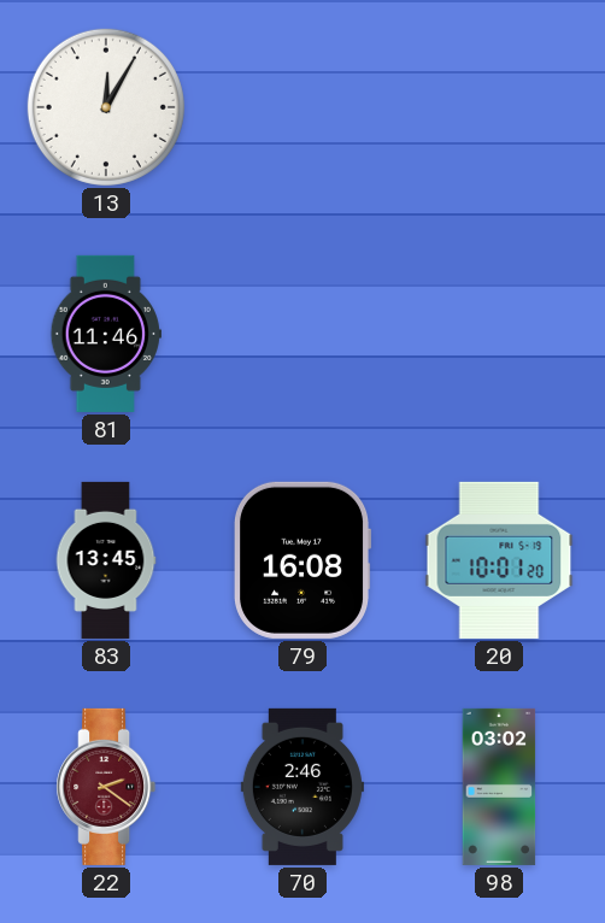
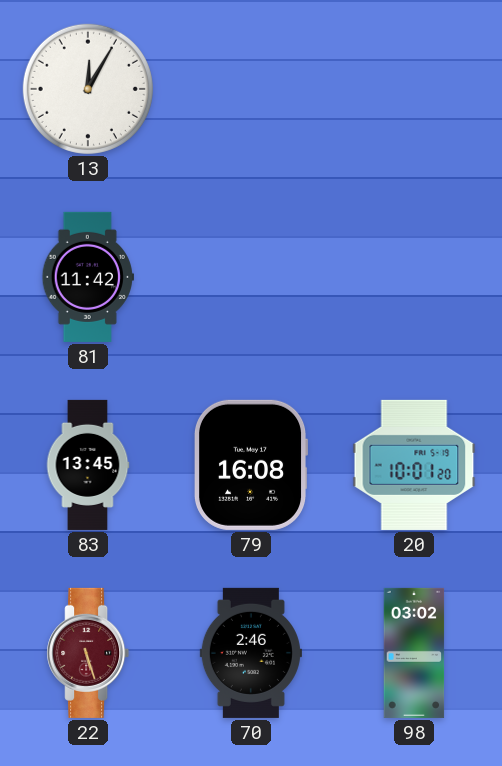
81: 11:46 -> 11:42 (88, 277)
22: 2:21 -> 5:27 (88, 653)
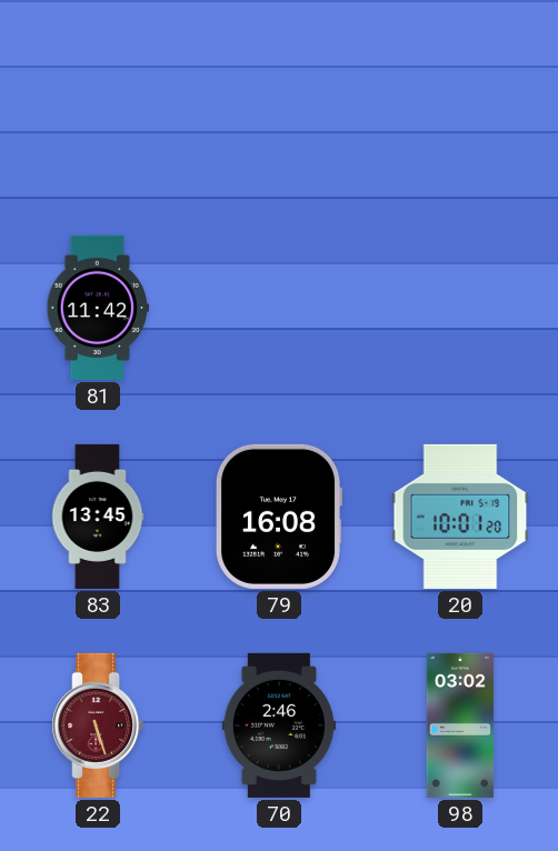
13: 12:05 -> none (88, 89)
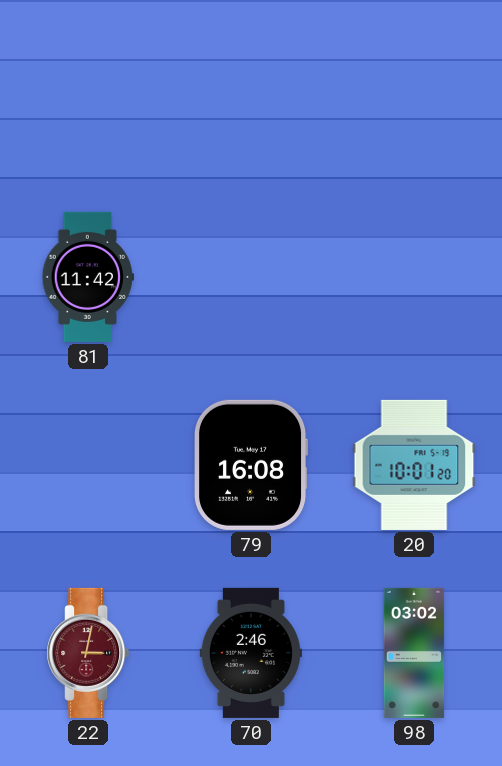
83: 13:45 -> none (98, 517)
22: 5:27 -> 3:02 (88, 653)
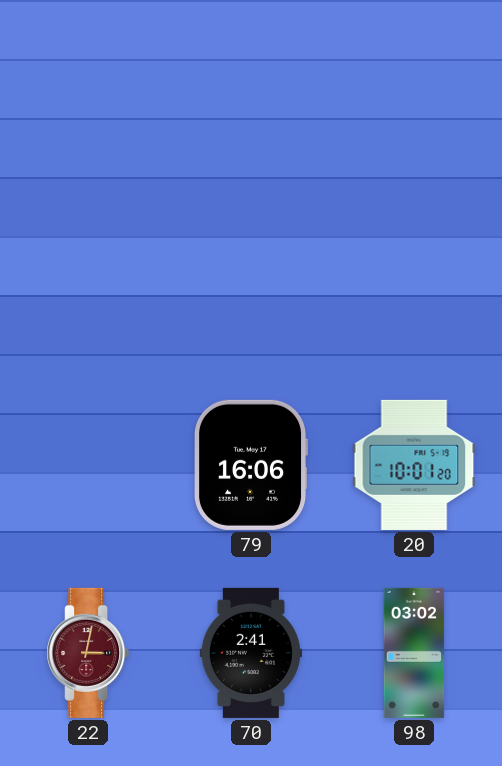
81: 11:42 -> none (88, 277)
79: 16:08 -> 16:06 (251, 465)
70: 2:46 -> 2:41 (251, 653)
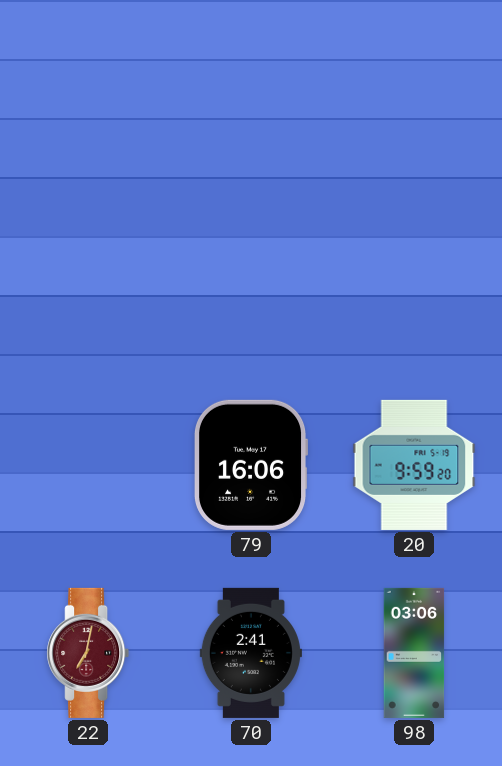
20: 10:01 -> 9:59 (414, 465)
22: 3:02 -> 7:02 (88, 653)
98: 03:02 -> 03:06 (414, 653)
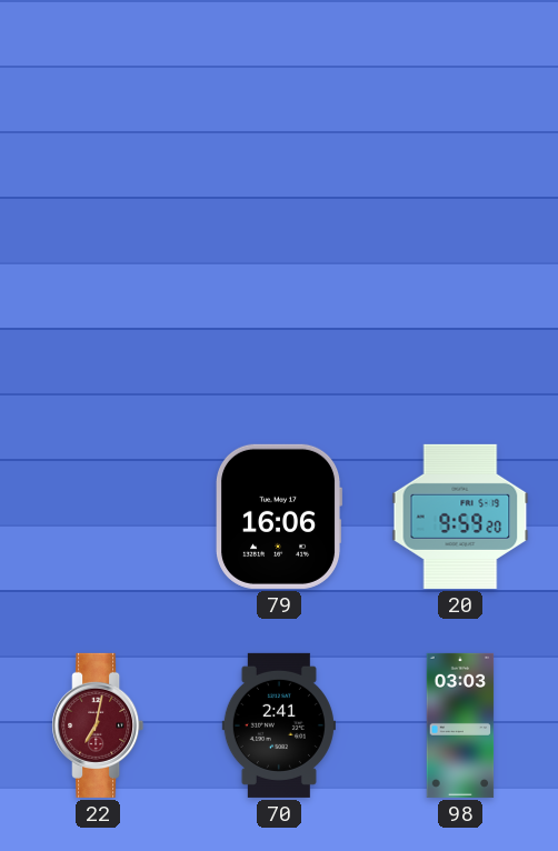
98: 03:06 -> 03:03 (460, 725)
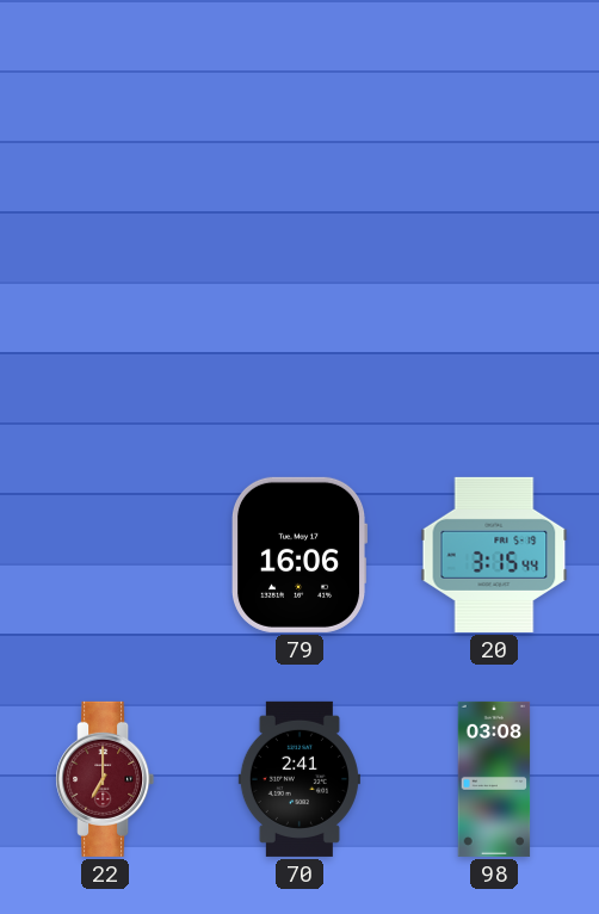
20: 9:59 -> 3:15 (494, 555)
22: 7:02 -> 7:00 (105, 779)
98: 03:03 -> 03:08 (494, 779)
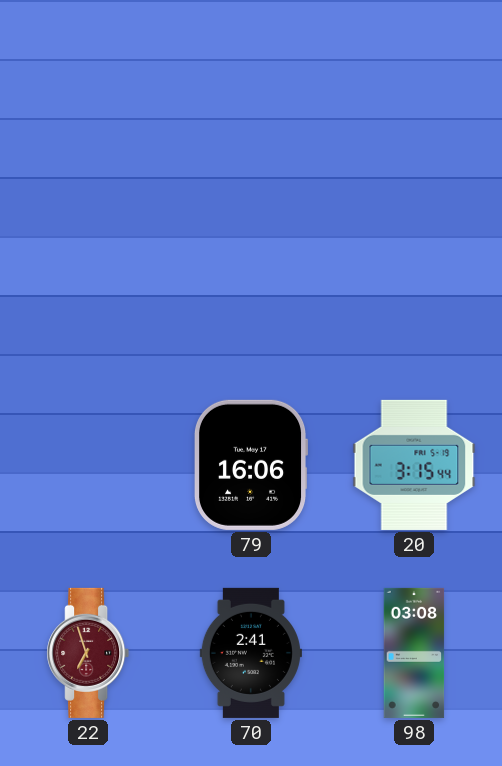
22: 7:00 -> 6:57 (88, 653)
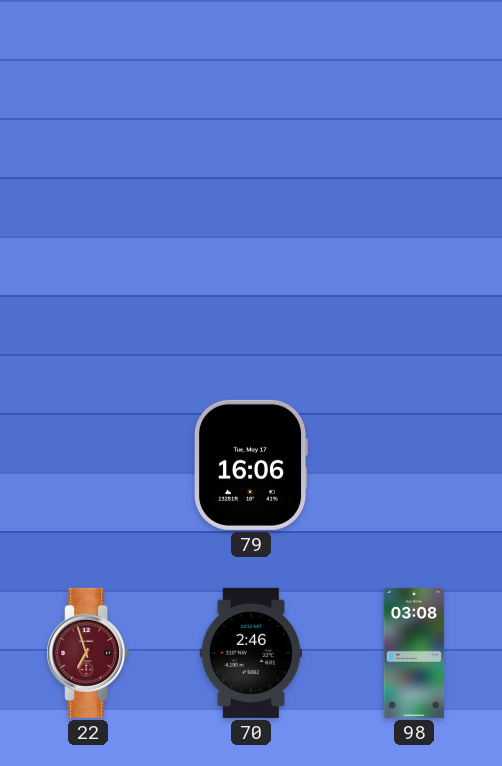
20: 3:15 -> none (414, 465)
70: 2:41 -> 2:46 (251, 653)
